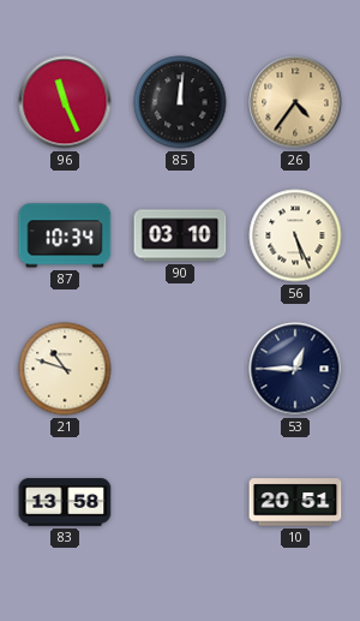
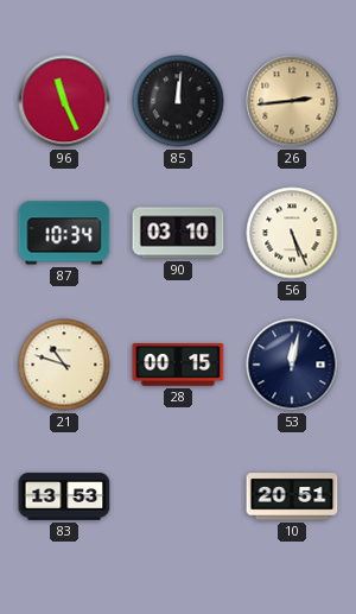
26: 4:36 -> 2:44 (292, 101)
28: none -> 00:15 (178, 365)
53: 12:45 -> 12:02 (292, 365)
83: 13:58 -> 13:53 (64, 496)
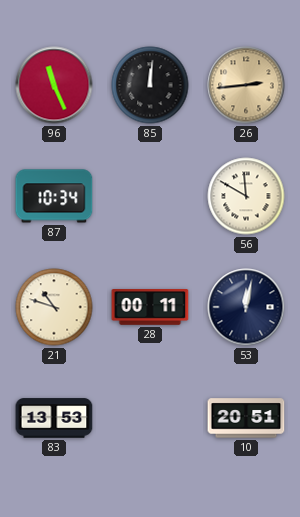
90: 03:10 -> none (178, 233)
56: 5:26 -> 11:50 (246, 196)
28: 00:15 -> 00:11 (150, 307)
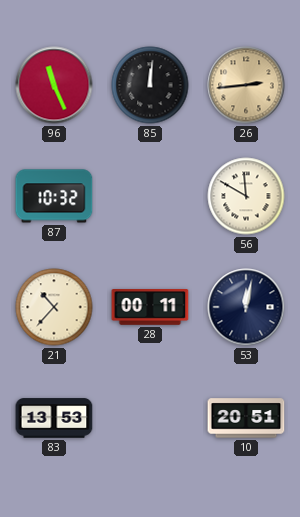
87: 10:34 -> 10:32 (54, 196)
21: 10:48 -> 10:37 (54, 307)
